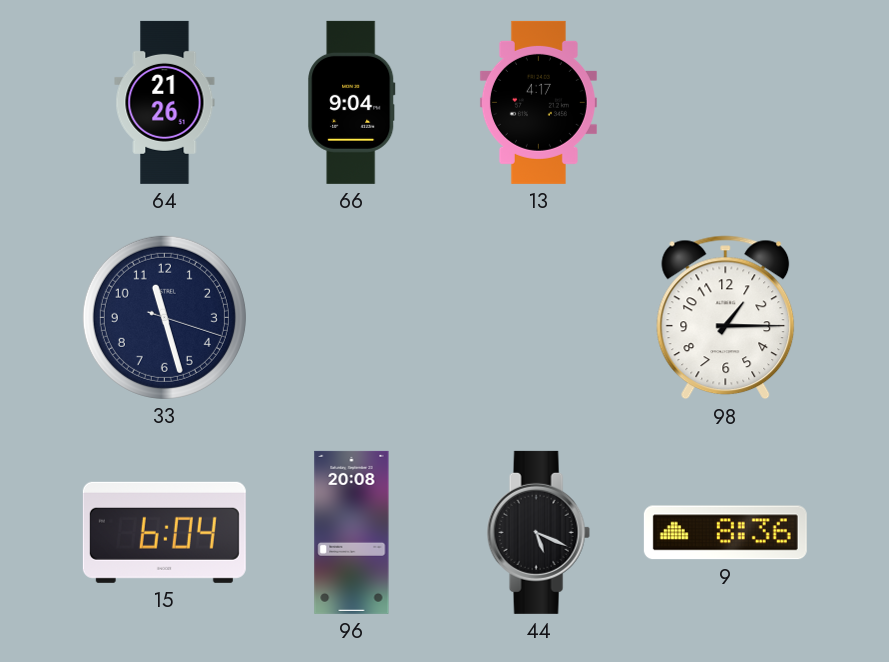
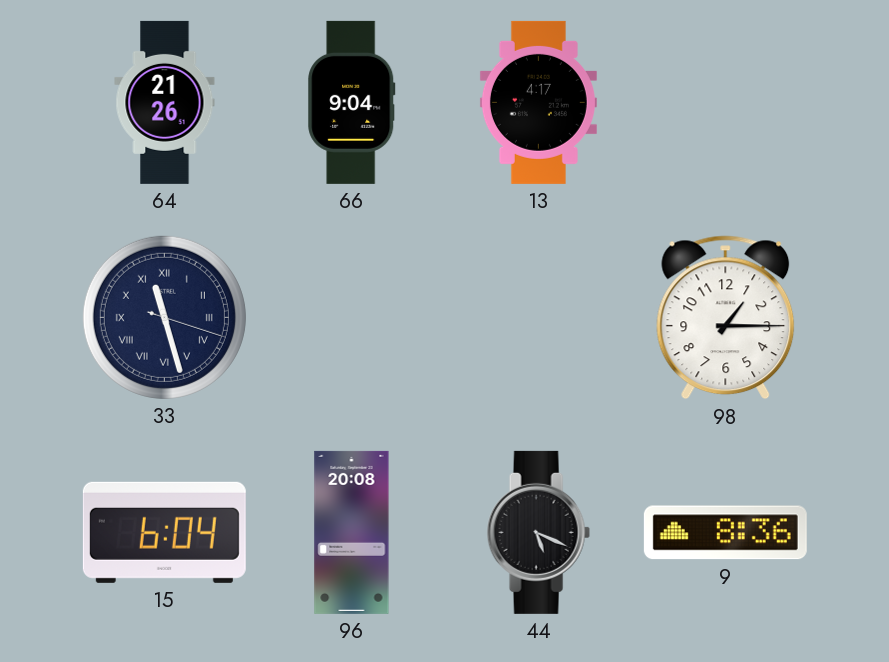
33 numerals: Arabic -> Roman (164, 317)
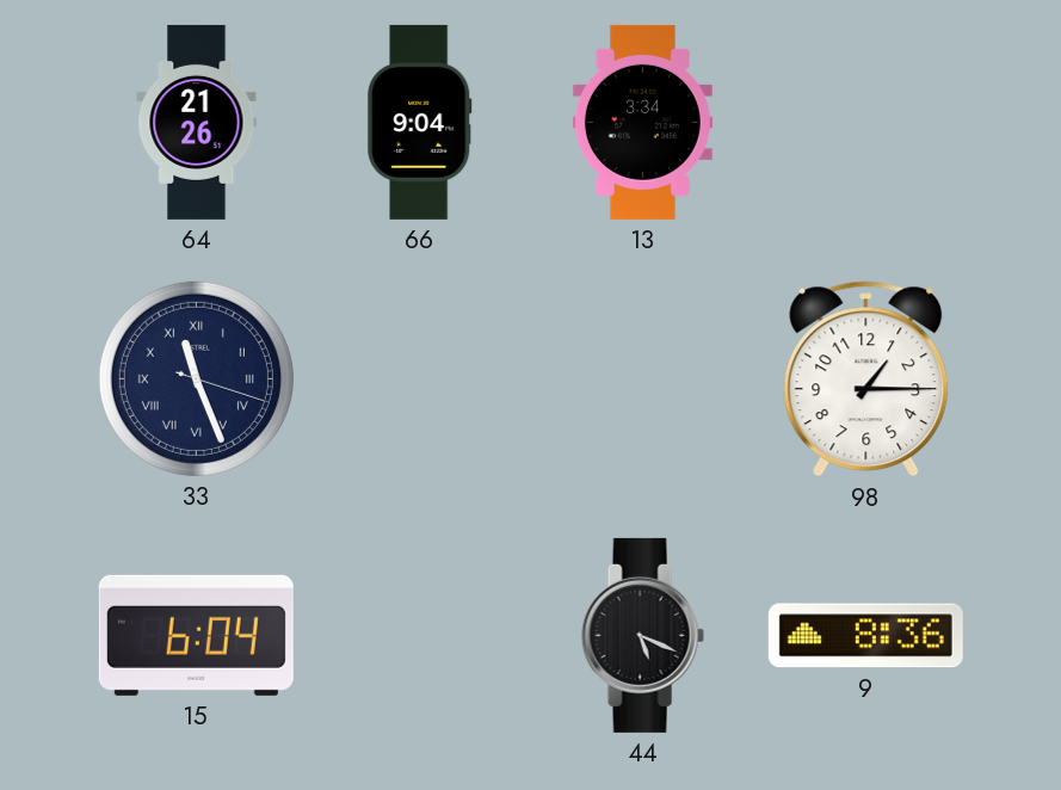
13: 4:17 -> 3:34 (642, 122)
33: 11:27 -> 11:26 (196, 378)
96: 20:08 -> none (352, 532)
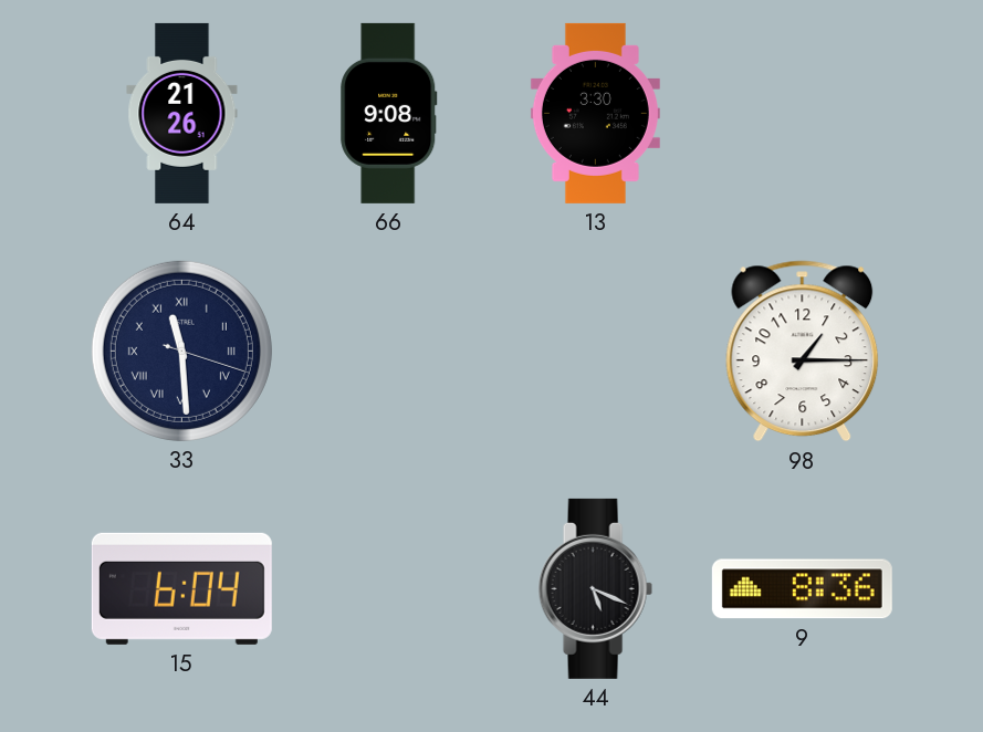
66: 9:04 -> 9:08 (389, 113)
13: 3:34 -> 3:30 (595, 113)
33: 11:26 -> 11:29 (181, 351)
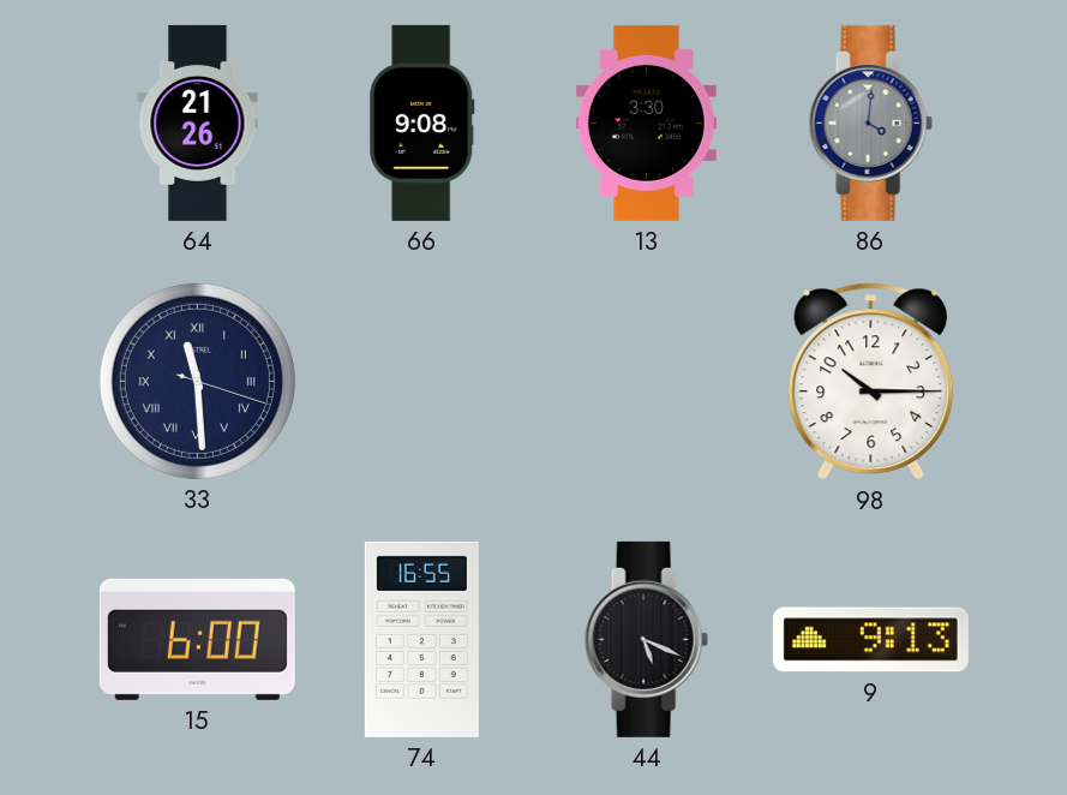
86: none -> 4:01 (870, 122)
98: 1:15 -> 10:15 (871, 382)
15: 6:04 -> 6:00 (197, 639)
74: none -> 16:55 (421, 639)
9: 8:36 -> 9:13 (870, 640)
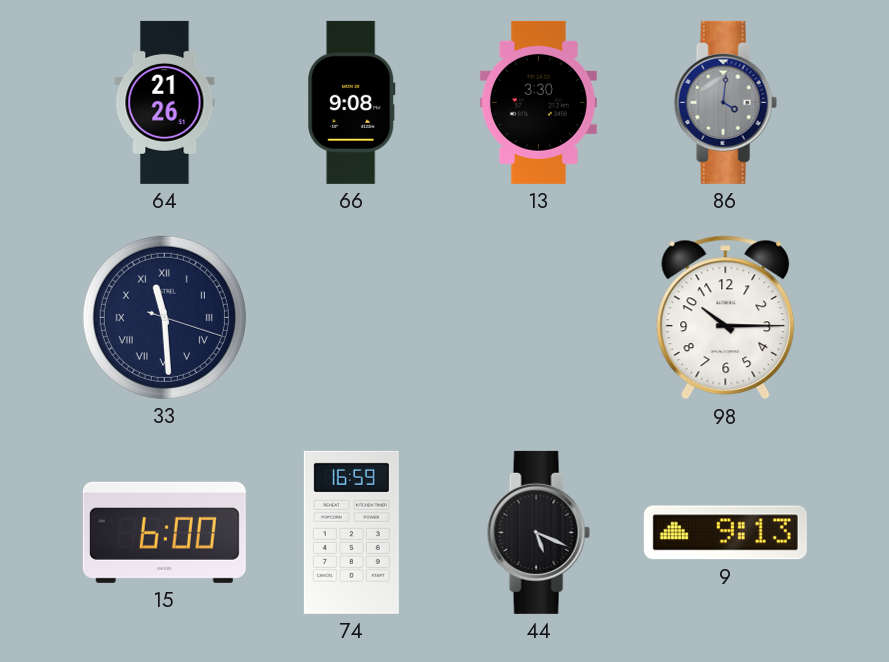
74: 16:55 -> 16:59 (351, 532)
